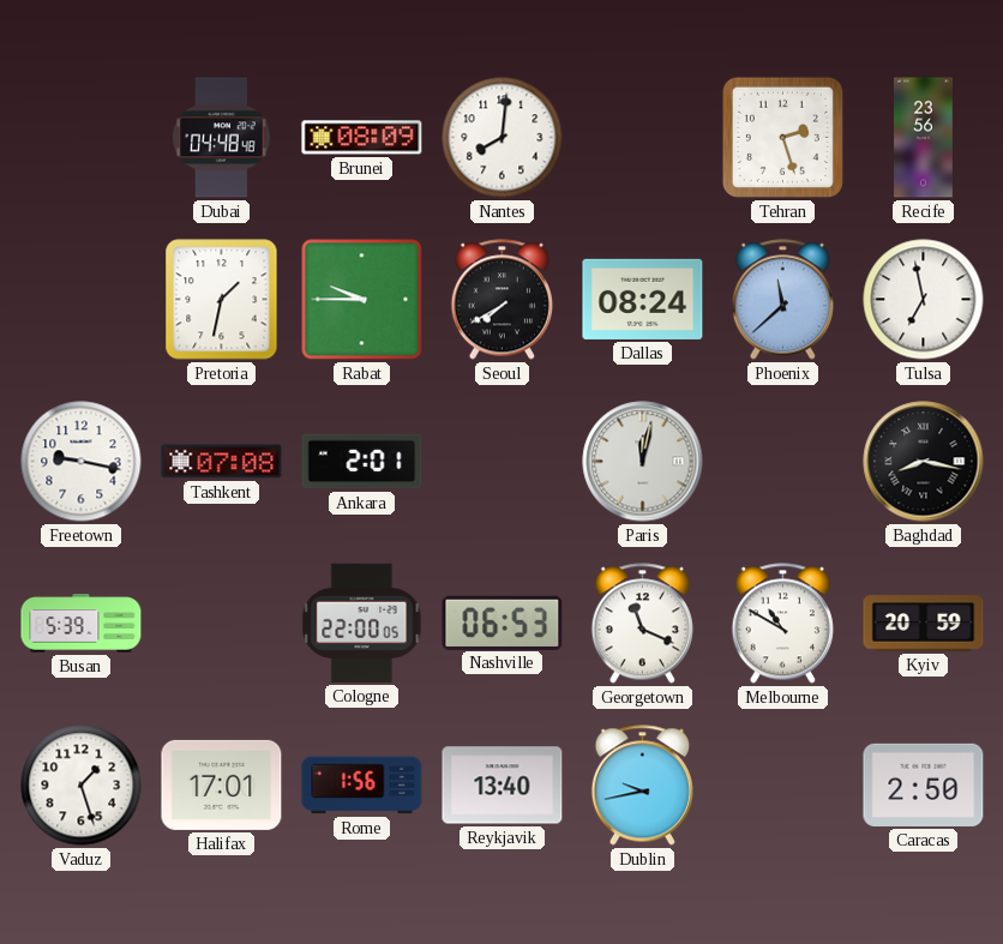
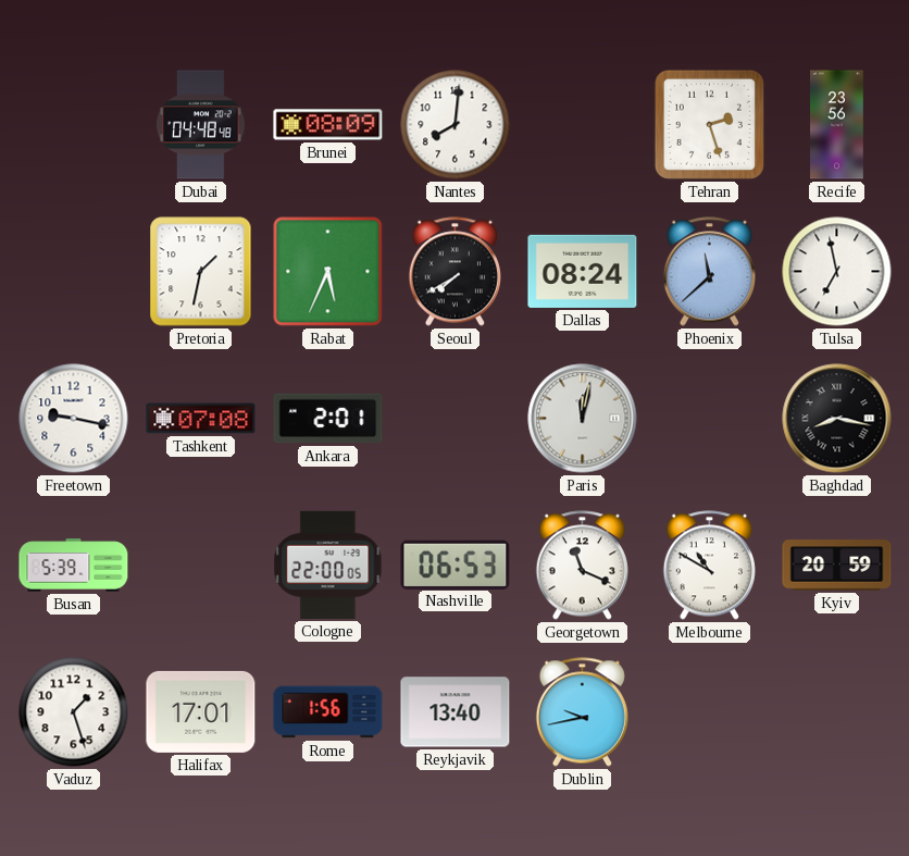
Rabat: 9:45 -> 5:34 (328, 272)
Caracas: 2:50 -> none (924, 784)
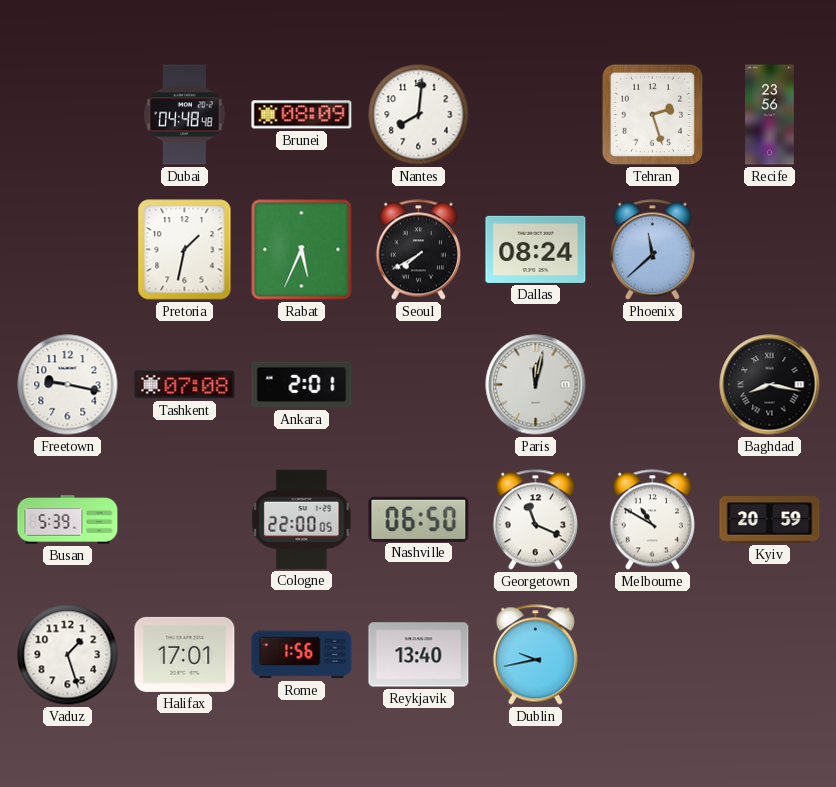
Tulsa: 6:58 -> none (837, 272)
Nashville: 06:53 -> 06:50 (419, 519)
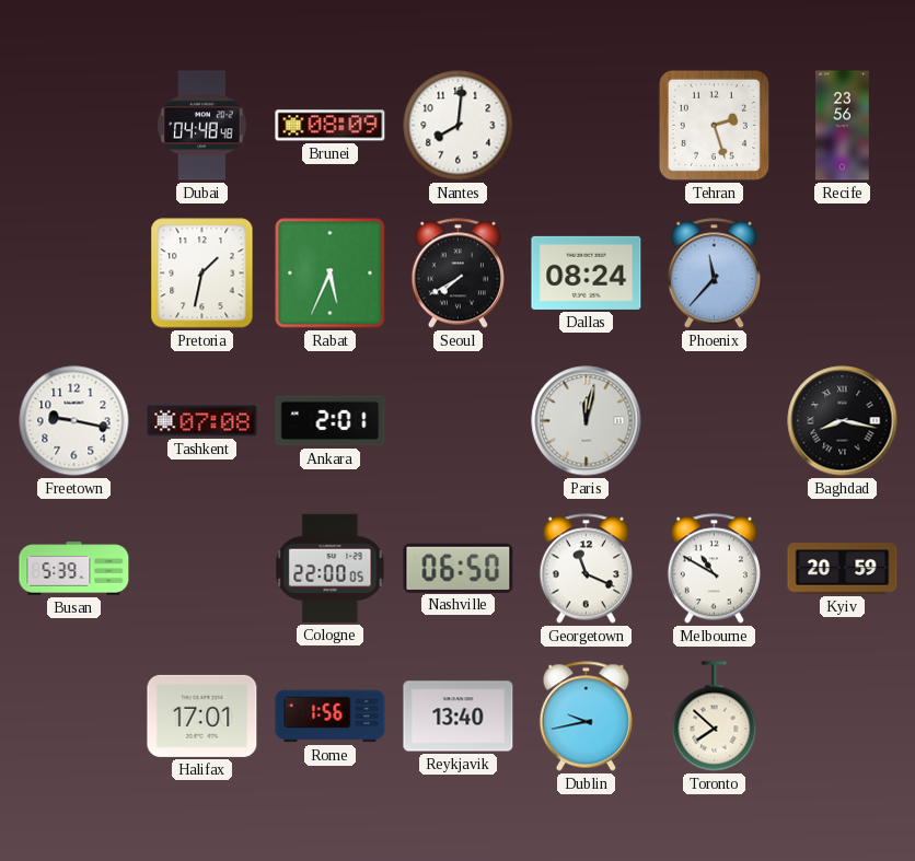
Phoenix: 11:38 -> 11:37 (714, 274)
Vaduz: 1:27 -> none (68, 655)
Toronto: none -> 7:52 (715, 717)
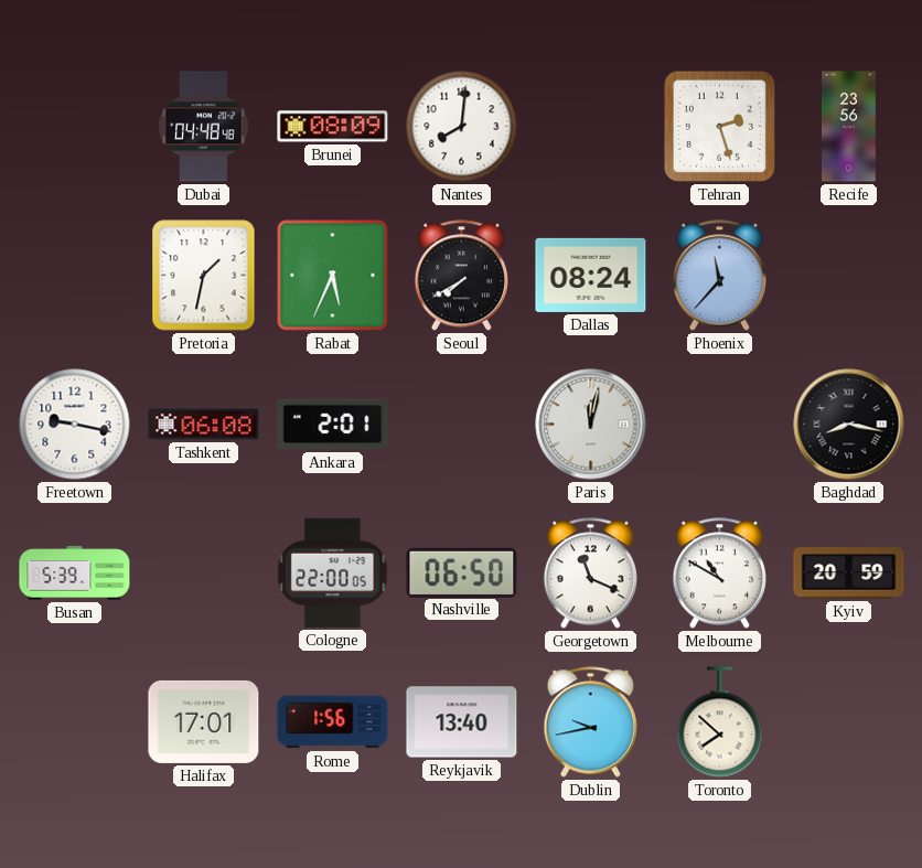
Tashkent: 07:08 -> 06:08 (204, 425)
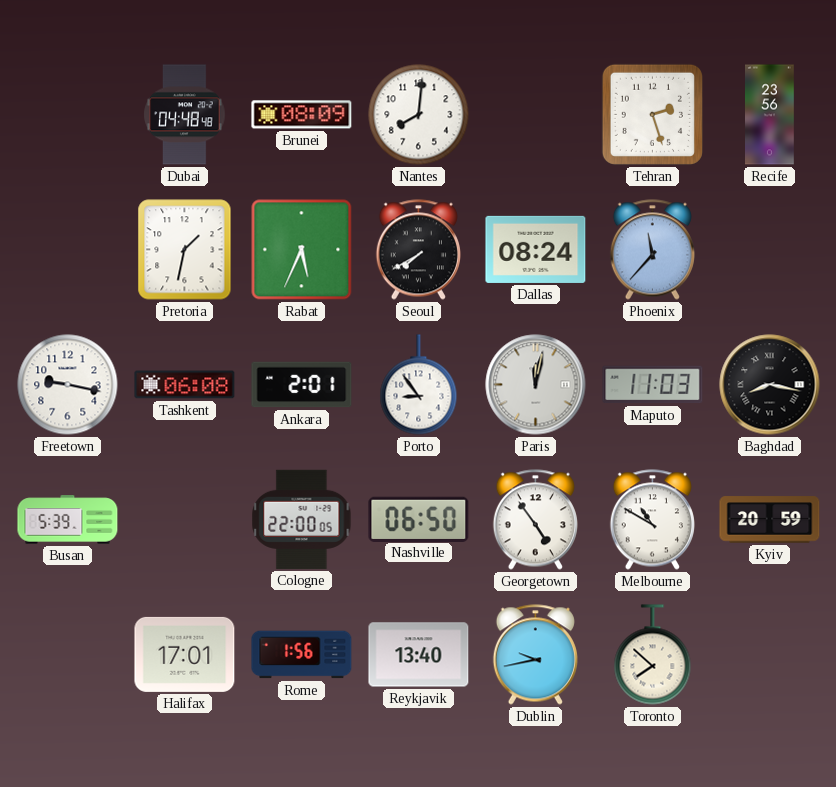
Porto: none -> 8:54 (419, 385)
Maputo: none -> 11:03 (653, 385)
Georgetown: 11:19 -> 4:54 (535, 520)
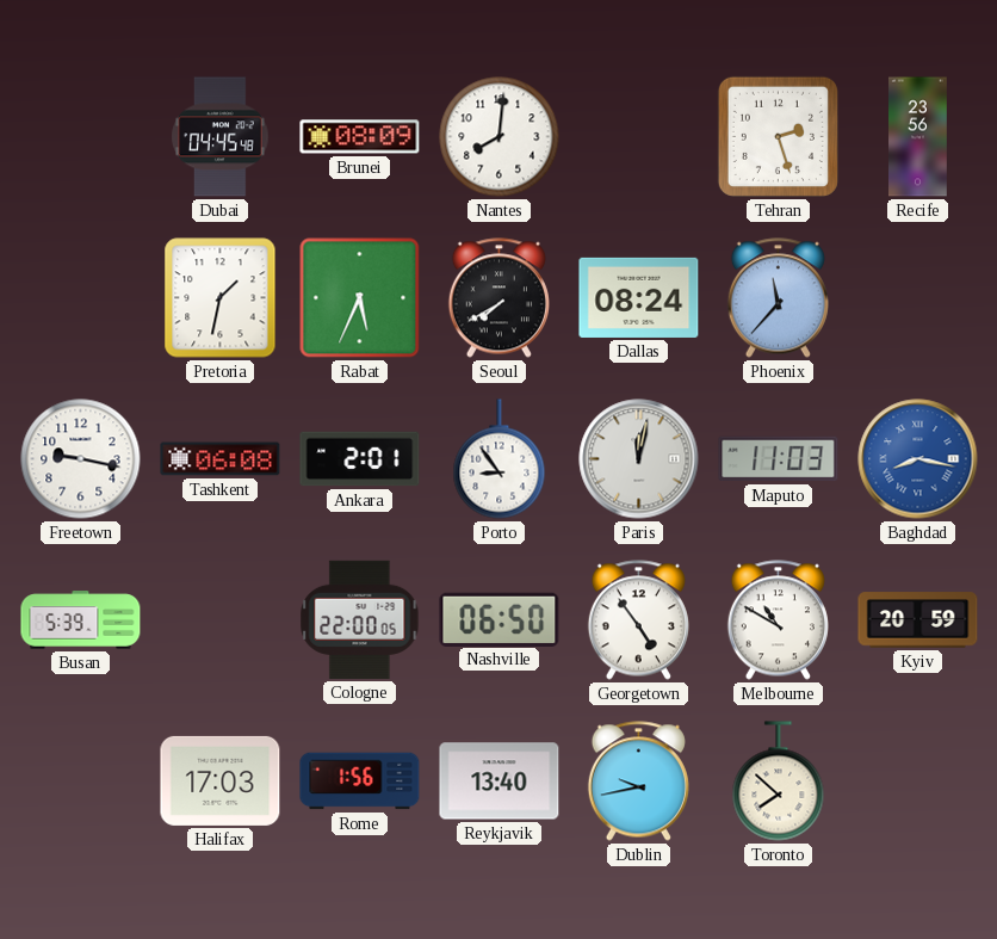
Dubai: 04:48 -> 04:45 (221, 137)
Baghdad dial: black -> blue (918, 459)
Halifax: 17:01 -> 17:03 (221, 780)
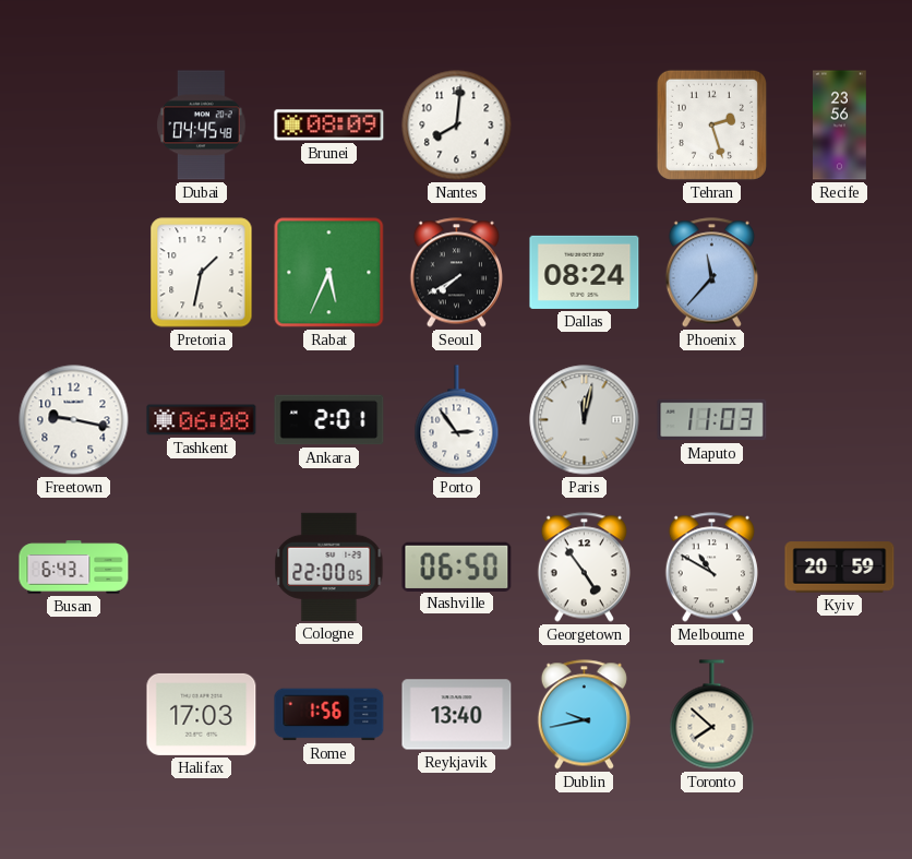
Porto: 8:54 -> 2:54 (457, 420)
Baghdad: 8:17 -> none (918, 459)
Busan: 5:39 -> 6:43 (74, 568)
